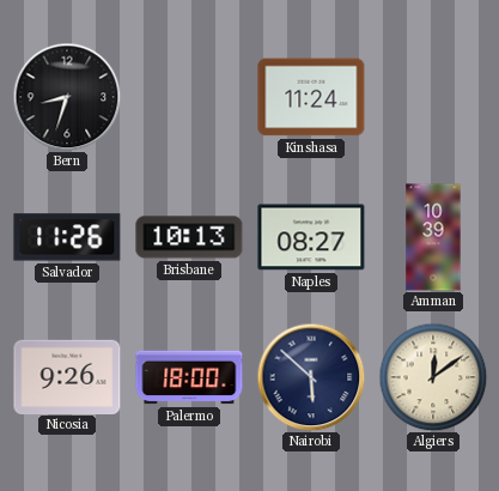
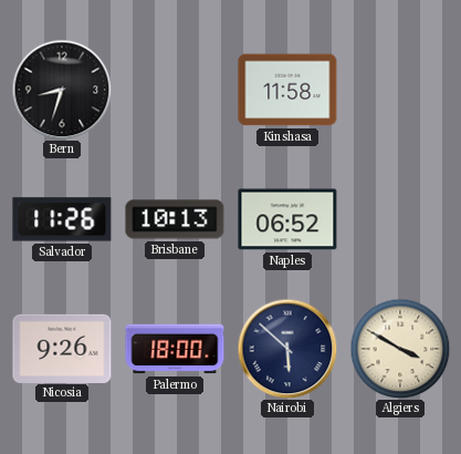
Kinshasa: 11:24 -> 11:58 (287, 90)
Naples: 08:27 -> 06:52 (287, 219)
Amman: 10:39 -> none (433, 237)
Algiers: 12:09 -> 3:50 (400, 349)
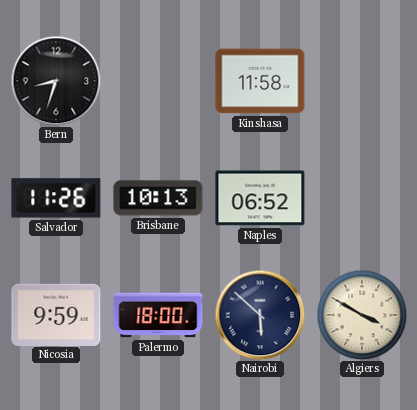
Nicosia: 9:26 -> 9:59 (56, 314)
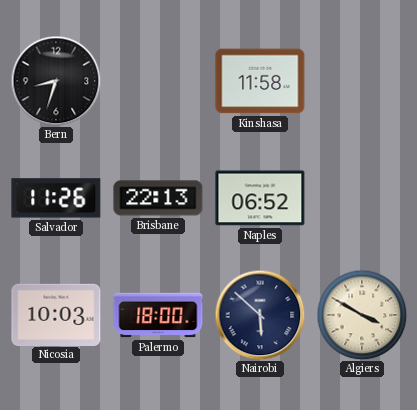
Brisbane: 10:13 -> 22:13 (158, 198)
Nicosia: 9:59 -> 10:03 (56, 314)
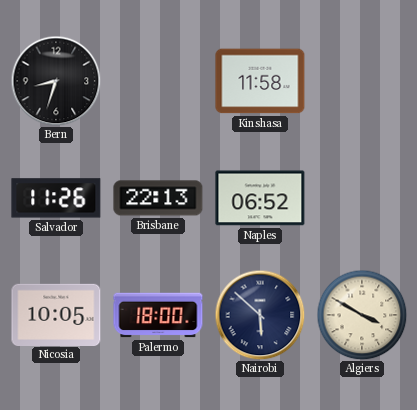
Nicosia: 10:03 -> 10:05 (56, 314)
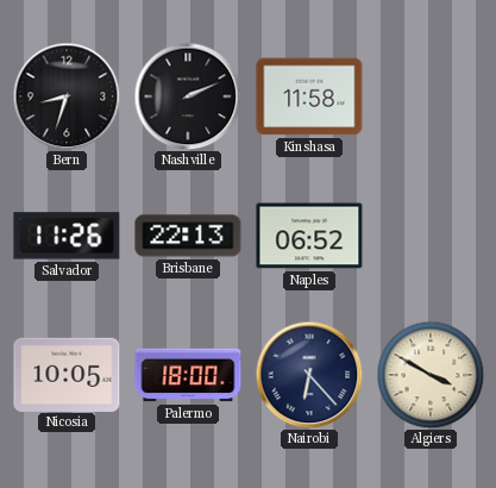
Nashville: none -> 2:11 (188, 96)
Nairobi: 5:52 -> 6:23 (309, 375)
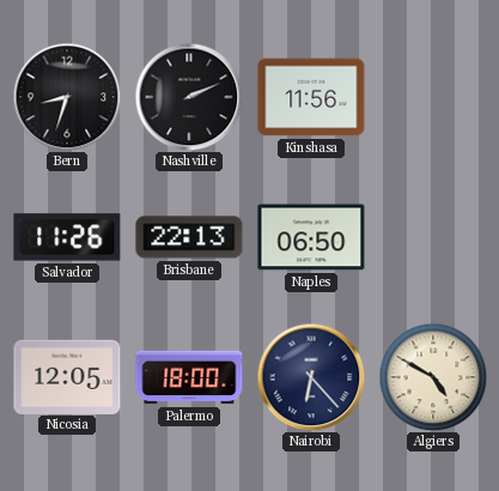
Kinshasa: 11:58 -> 11:56 (311, 97)
Naples: 06:52 -> 06:50 (311, 237)
Nicosia: 10:05 -> 12:05 (67, 376)
Algiers: 3:50 -> 4:50 (433, 377)
